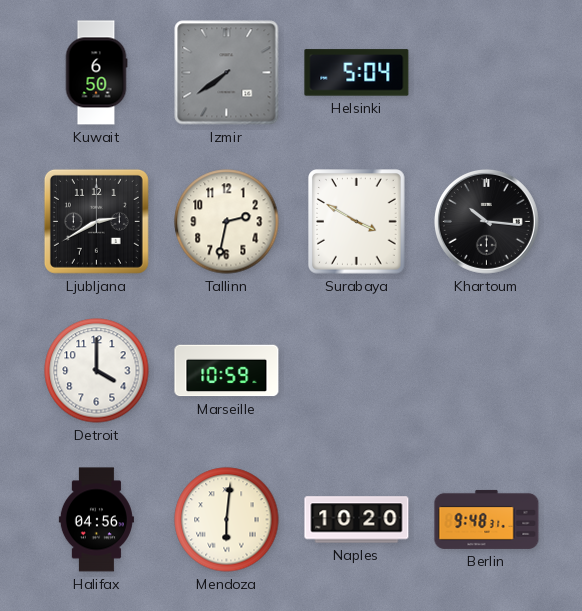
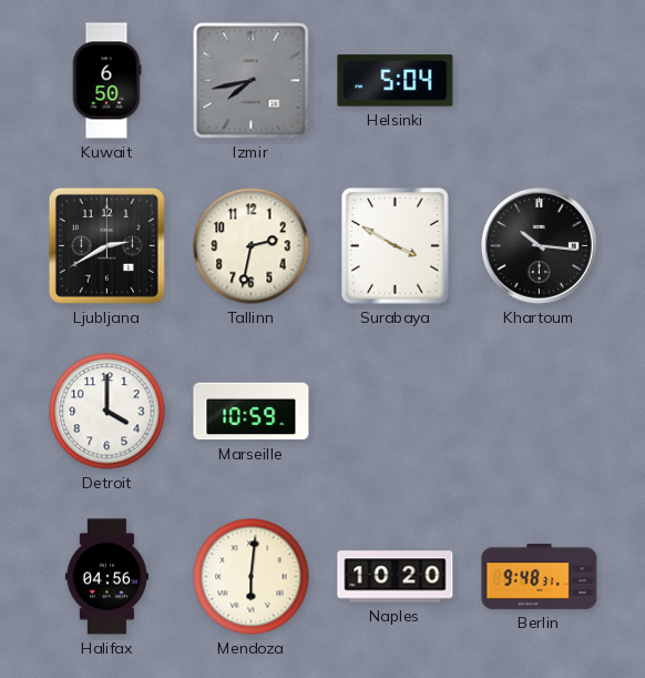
Izmir: 7:39 -> 7:43 (252, 81)
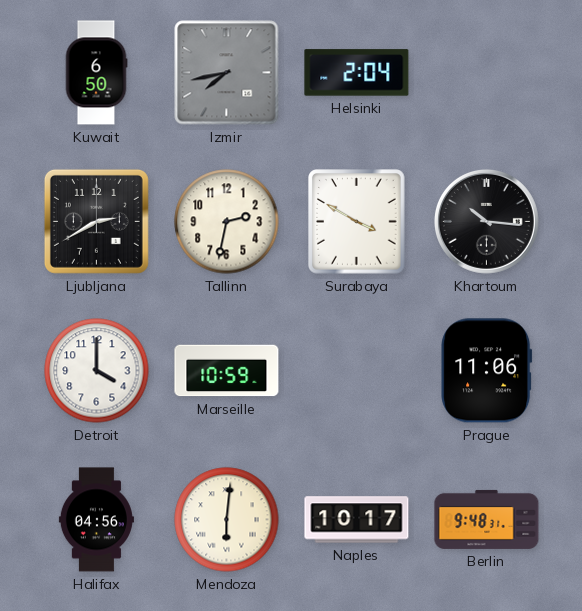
Helsinki: 5:04 -> 2:04 (357, 73)
Prague: none -> 11:06 (487, 371)
Naples: 10:20 -> 10:17 (357, 520)
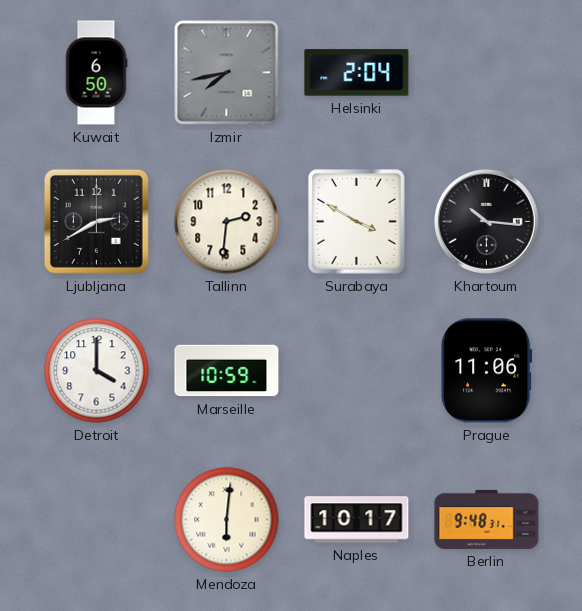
Tallinn: 2:32 -> 2:31 (227, 222)
Halifax: 04:56 -> none (96, 520)
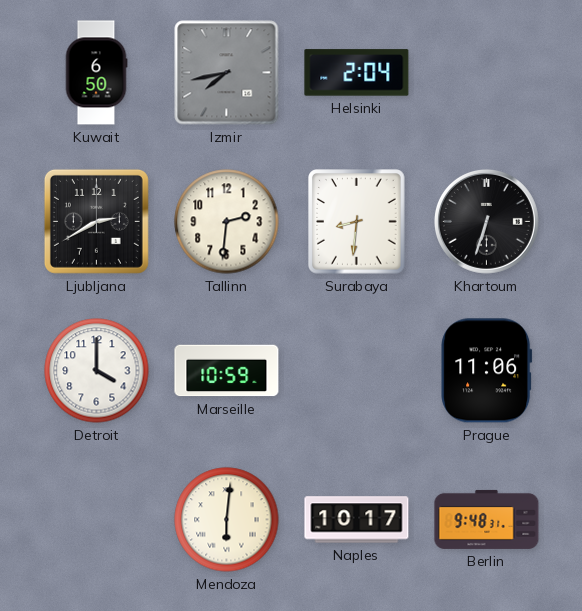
Surabaya: 3:50 -> 8:31 (357, 222)
Khartoum: 10:16 -> 6:33 (486, 221)
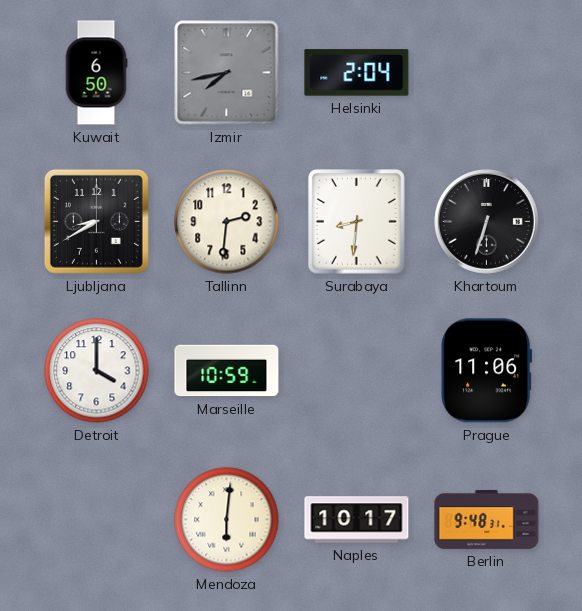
Ljubljana: 2:40 -> 8:40 (96, 221)
